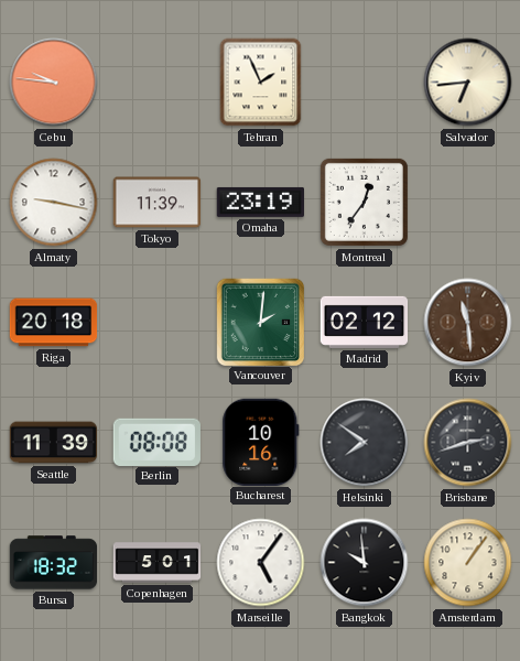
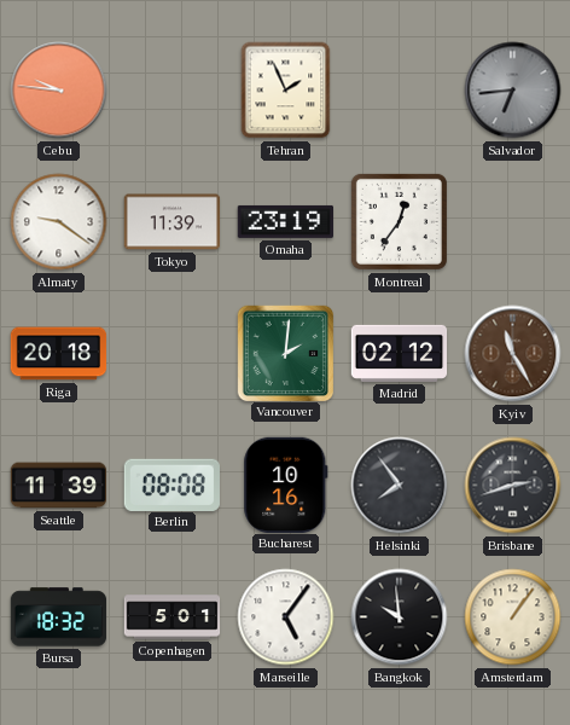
Salvador dial: cream -> grey (513, 91)
Almaty: 9:17 -> 9:21 (59, 222)
Kyiv: 11:29 -> 11:25 (513, 354)
Helsinki: 7:51 -> 7:54 (400, 486)
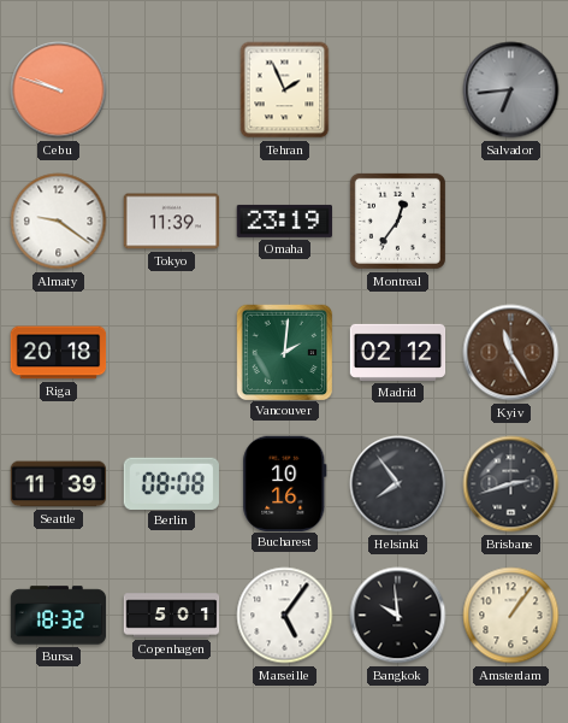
Cebu: 9:46 -> 9:48 (59, 90)
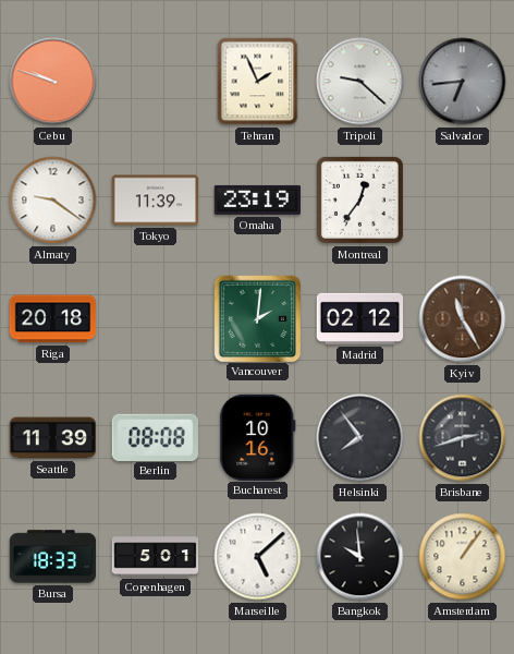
Tripoli: none -> 9:22 (360, 82)
Bursa: 18:32 -> 18:33 (53, 557)
Marseille: 5:06 -> 5:08 (258, 557)
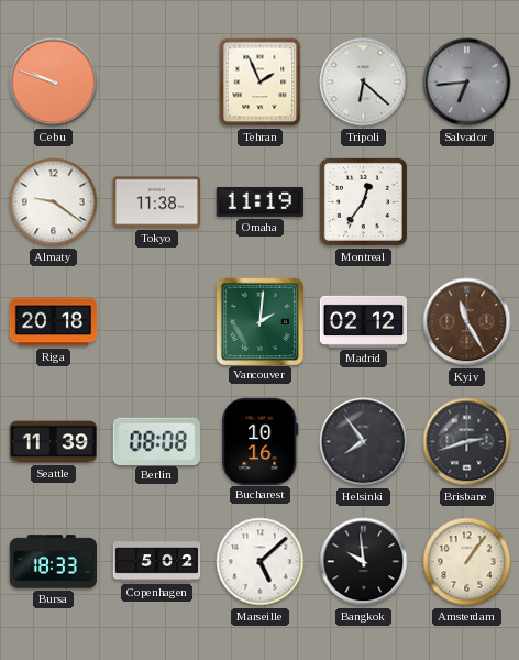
Tripoli: 9:22 -> 6:22 (364, 82)
Tokyo: 11:39 -> 11:38 (157, 202)
Omaha: 23:19 -> 11:19 (259, 201)
Copenhagen: 5:01 -> 5:02 (157, 562)
